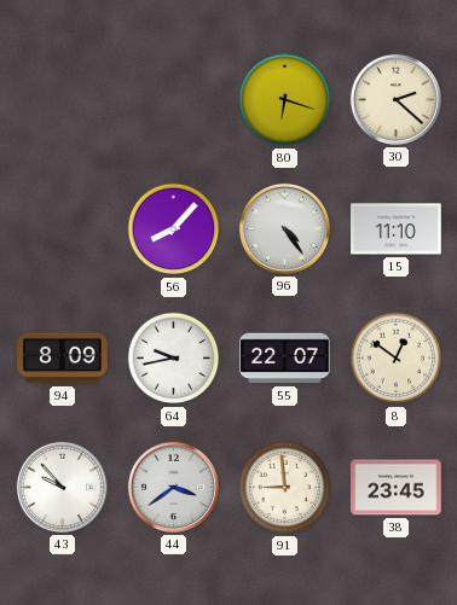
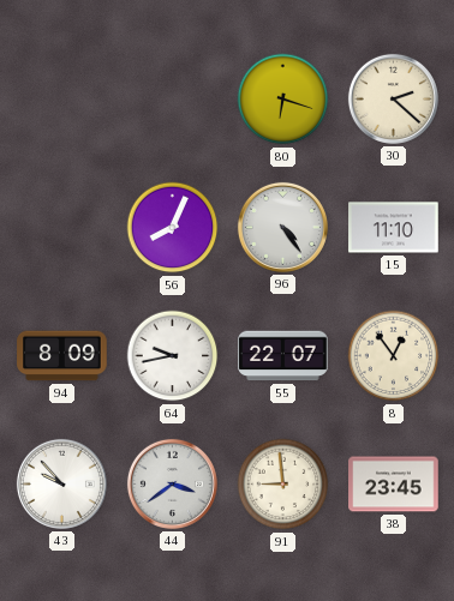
56: 8:07 -> 8:04 (173, 228)
8: 12:51 -> 12:54 (394, 356)
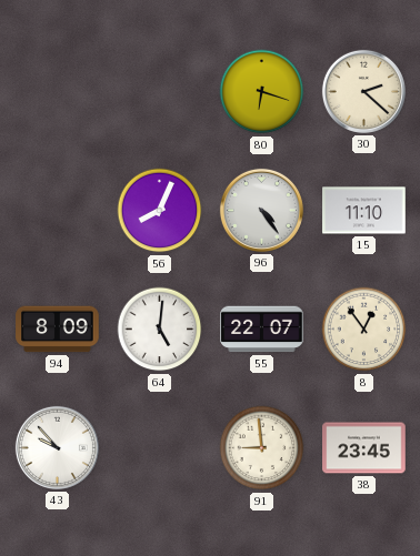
64: 9:43 -> 5:01 (160, 330)
44: 3:39 -> none (172, 483)
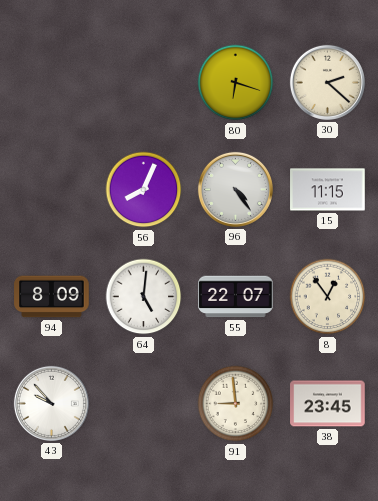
15: 11:10 -> 11:15 (328, 190)
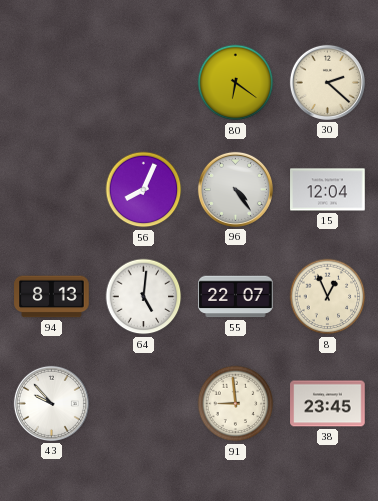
80: 6:18 -> 6:21 (236, 83)
15: 11:15 -> 12:04 (328, 190)
94: 8:09 -> 8:13 (52, 297)
8: 12:54 -> 12:56 (328, 297)
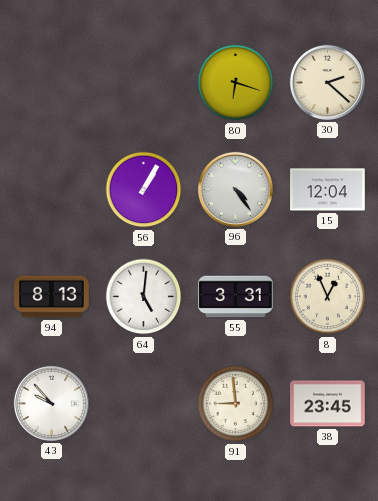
80: 6:21 -> 6:18 (236, 83)
56: 8:04 -> 1:05 (144, 190)
55: 22:07 -> 3:31 (236, 297)
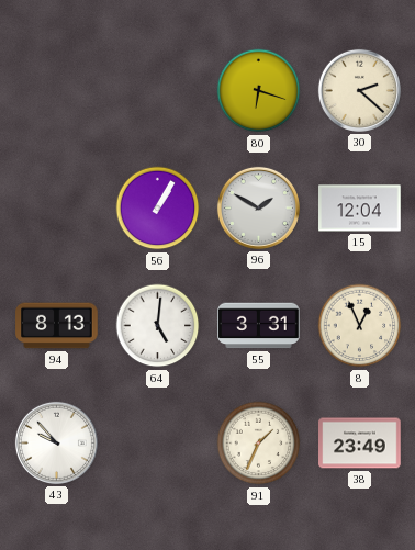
96: 4:24 -> 1:50 (258, 207)
91: 8:59 -> 1:34 (259, 444)
38: 23:45 -> 23:49 (360, 444)
